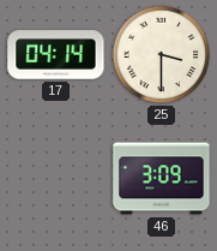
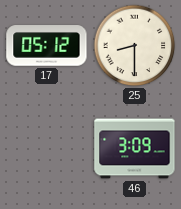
17: 04:14 -> 05:12 (47, 46)
25: 3:30 -> 8:30 (135, 46)
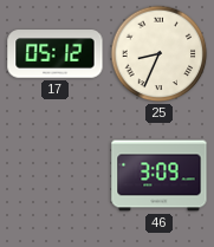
25: 8:30 -> 8:34 (160, 54)
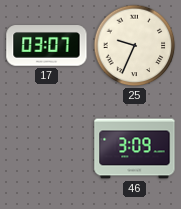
17: 05:12 -> 03:07 (47, 46)
25: 8:34 -> 9:34 (135, 46)
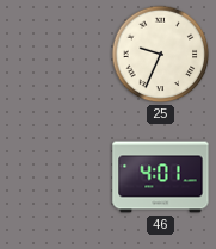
17: 03:07 -> none (47, 46)
46: 3:09 -> 4:01 (161, 178)
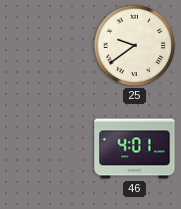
25: 9:34 -> 9:39 (135, 46)
